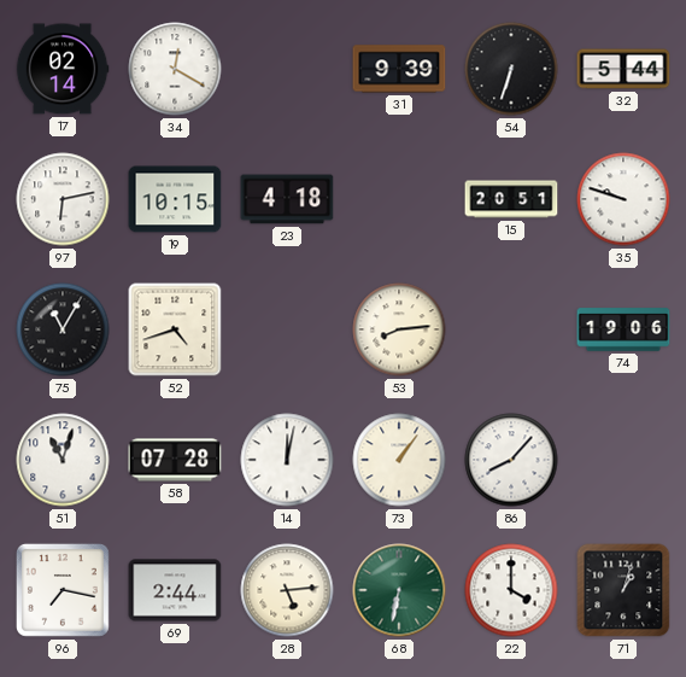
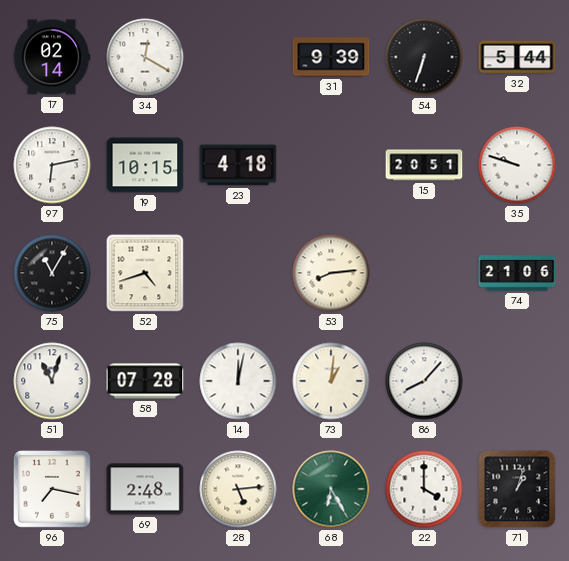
74: 19:06 -> 21:06 (517, 273)
73: 1:06 -> 1:01 (331, 381)
69: 2:44 -> 2:48 (145, 489)
68: 6:32 -> 6:25 (331, 489)
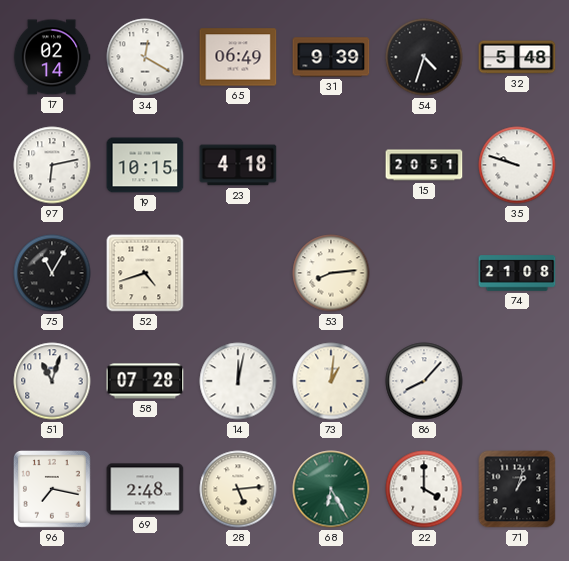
65: none -> 06:49 (238, 57)
54: 6:33 -> 4:33 (424, 57)
32: 5:44 -> 5:48 (517, 57)
74: 21:06 -> 21:08 (517, 273)
